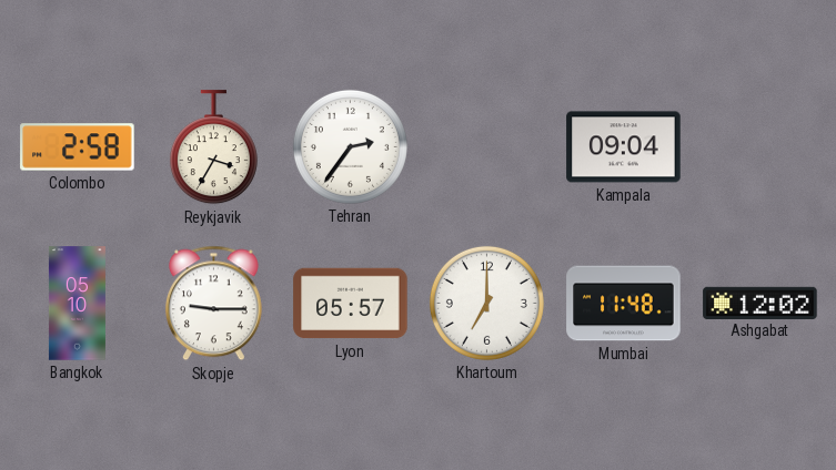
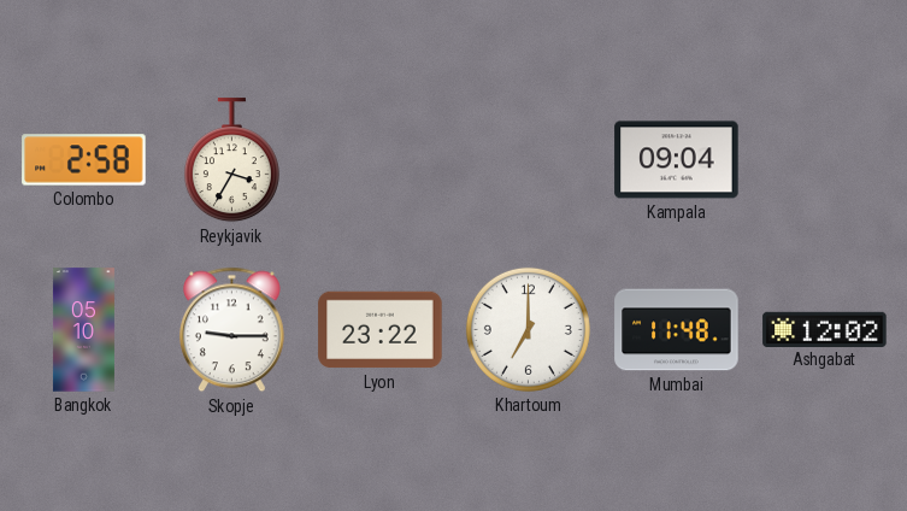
Tehran: 2:36 -> none (350, 146)
Lyon: 05:57 -> 23:22 (381, 330)
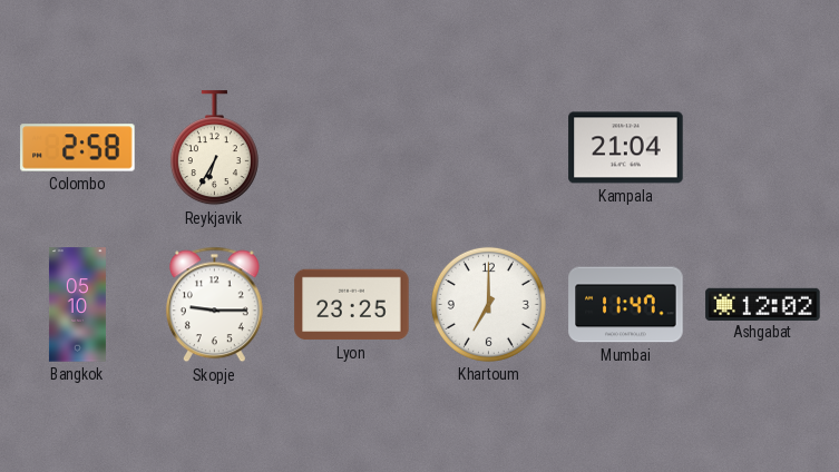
Reykjavik: 3:35 -> 6:35 (214, 148)
Kampala: 09:04 -> 21:04 (626, 148)
Lyon: 23:22 -> 23:25 (352, 305)
Mumbai: 11:48 -> 11:47 (626, 305)
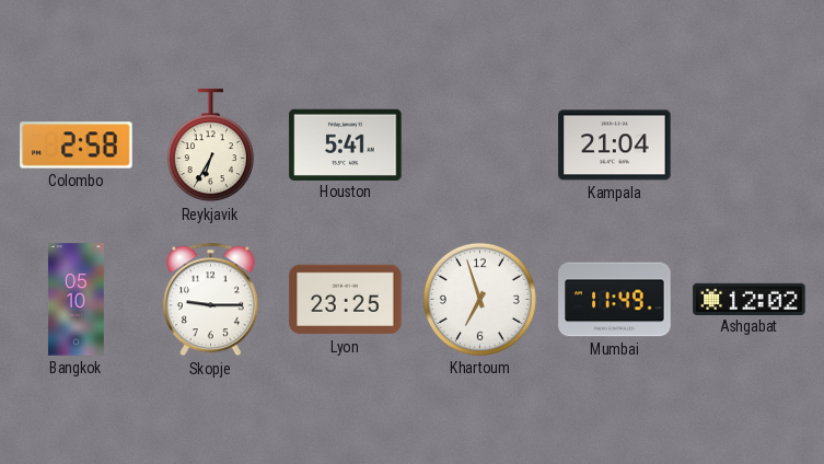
Houston: none -> 5:41 (346, 144)
Khartoum: 7:00 -> 6:57 (479, 299)
Mumbai: 11:47 -> 11:49 (615, 300)
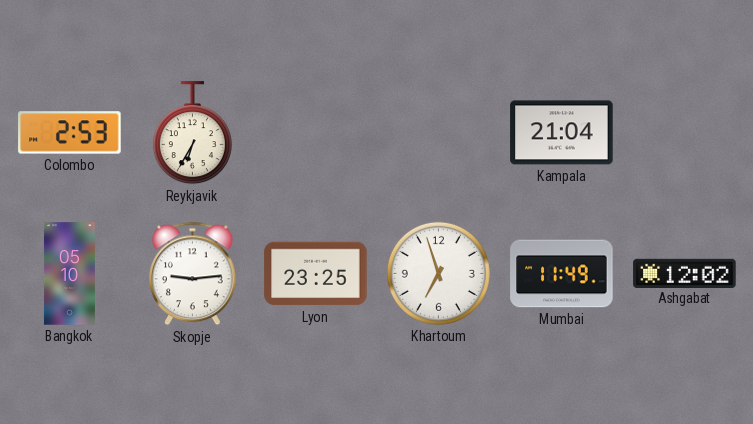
Colombo: 2:58 -> 2:53 (70, 133)
Houston: 5:41 -> none (346, 144)
Skopje: 9:15 -> 9:14 (192, 274)
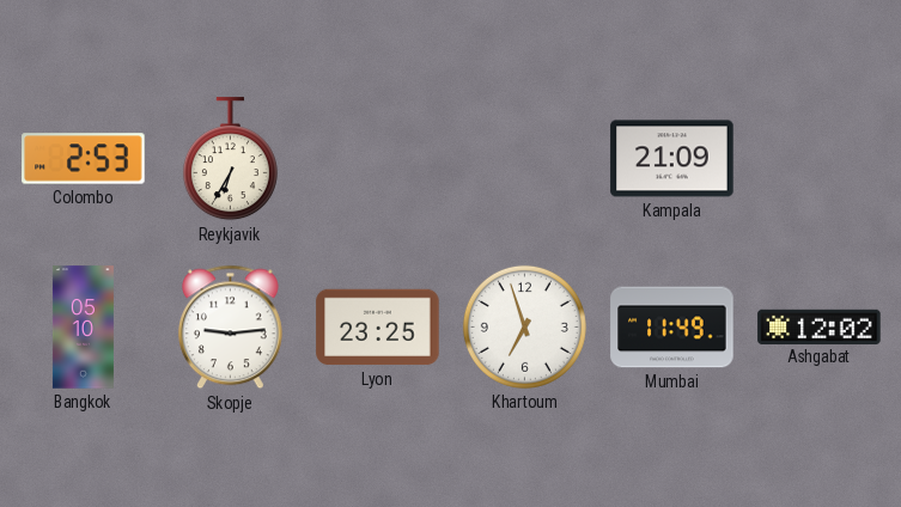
Kampala: 21:04 -> 21:09 (672, 159)
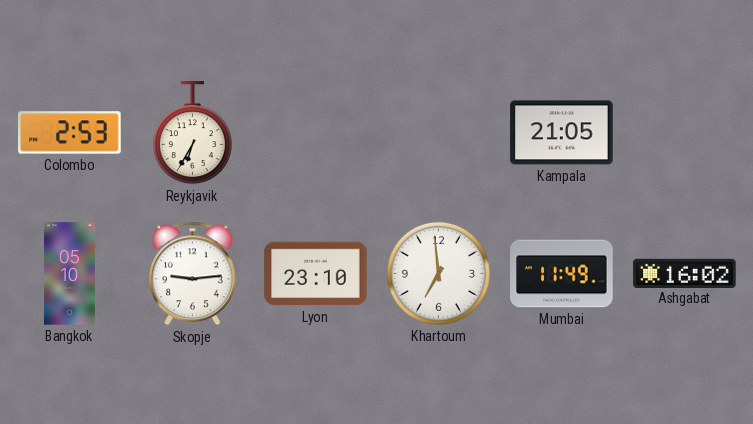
Kampala: 21:09 -> 21:05 (562, 133)
Lyon: 23:25 -> 23:10 (316, 274)
Khartoum: 6:57 -> 6:59 (438, 273)
Ashgabat: 12:02 -> 16:02 (685, 273)
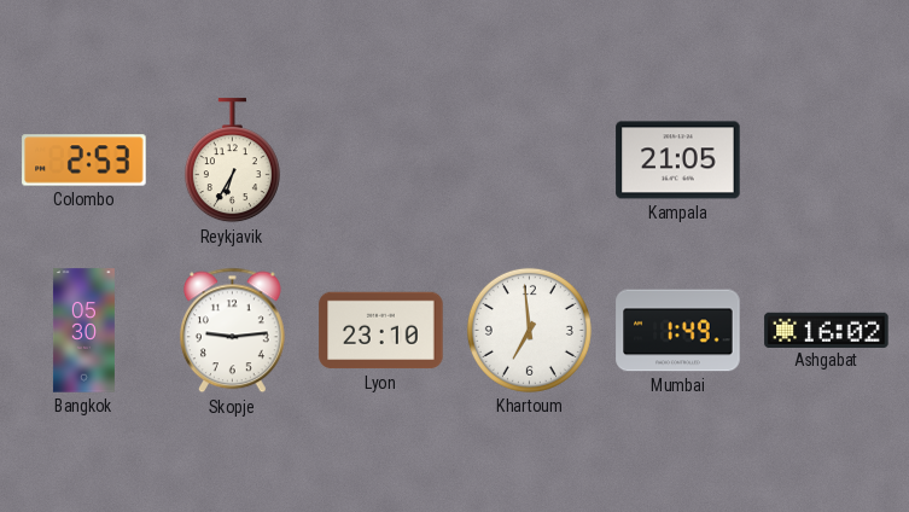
Bangkok: 05:10 -> 05:30 (83, 331)
Mumbai: 11:49 -> 1:49 (678, 331)
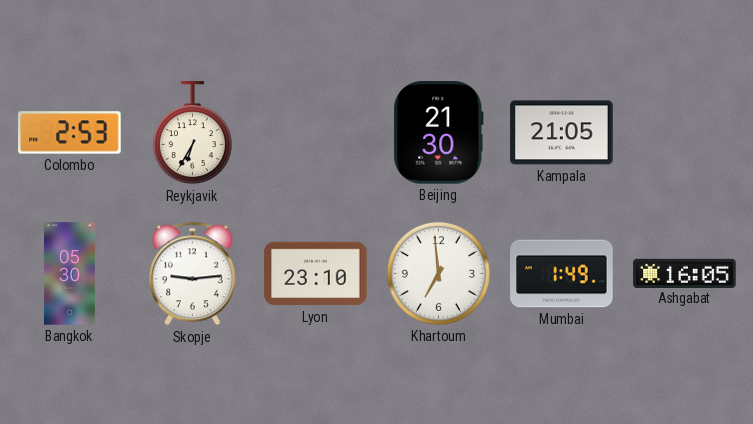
Beijing: none -> 21:30 (439, 133)
Ashgabat: 16:02 -> 16:05 (685, 273)
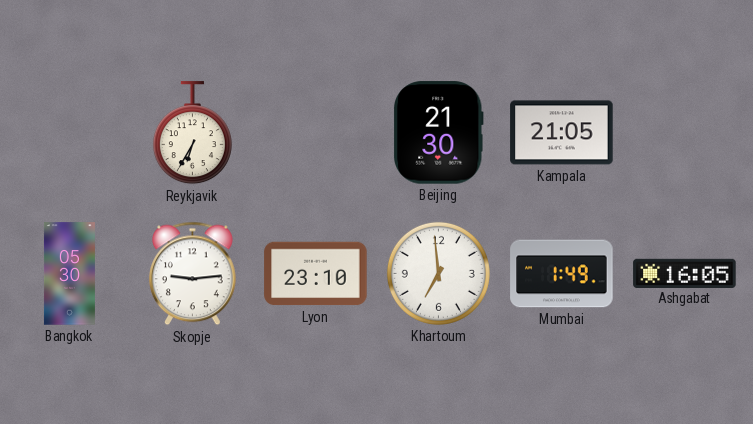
Colombo: 2:53 -> none (70, 133)
